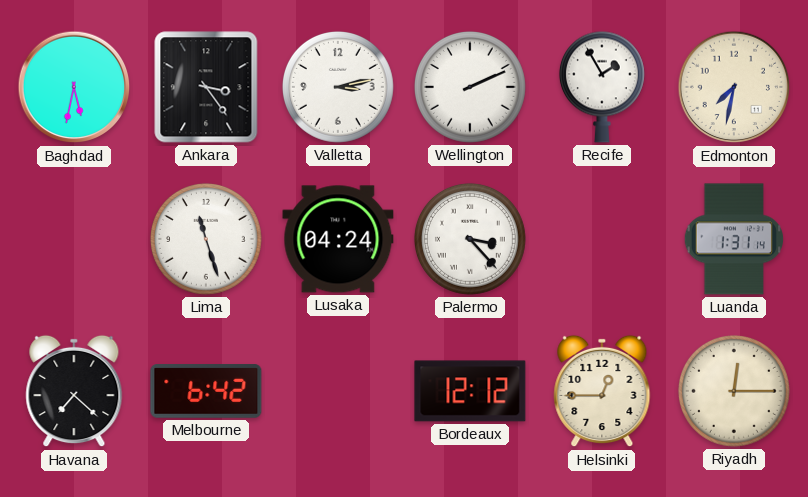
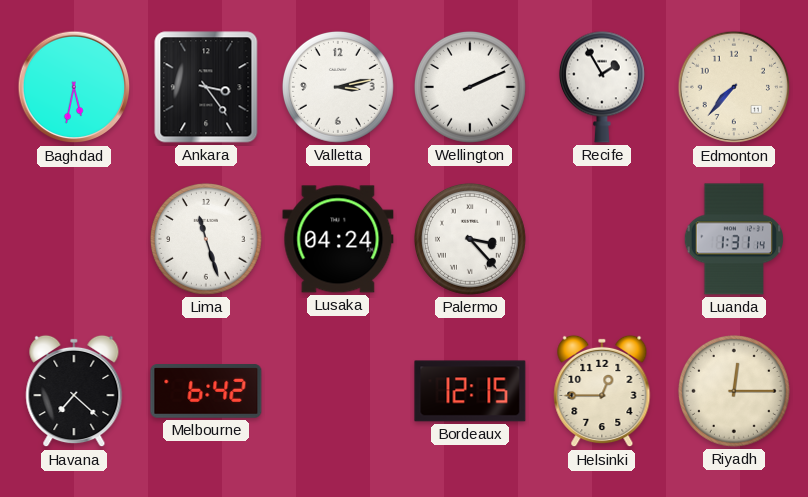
Edmonton: 7:32 -> 7:37 (734, 87)
Bordeaux: 12:12 -> 12:15 (470, 391)
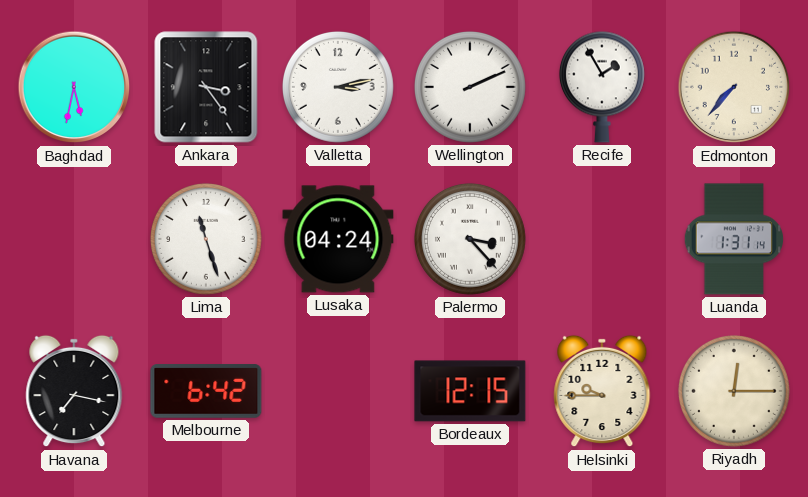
Havana: 7:22 -> 7:17 (74, 391)
Helsinki: 12:45 -> 9:45 (602, 391)
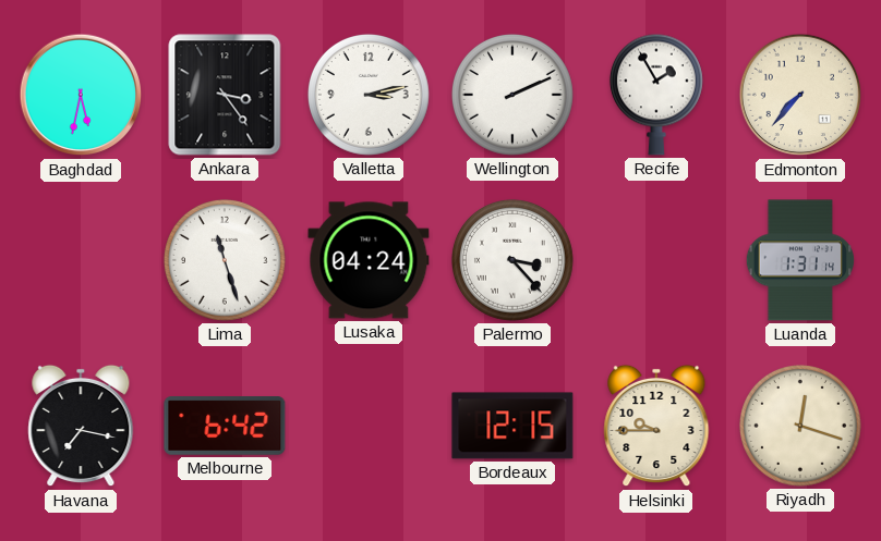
Riyadh: 12:15 -> 12:18 (800, 426)
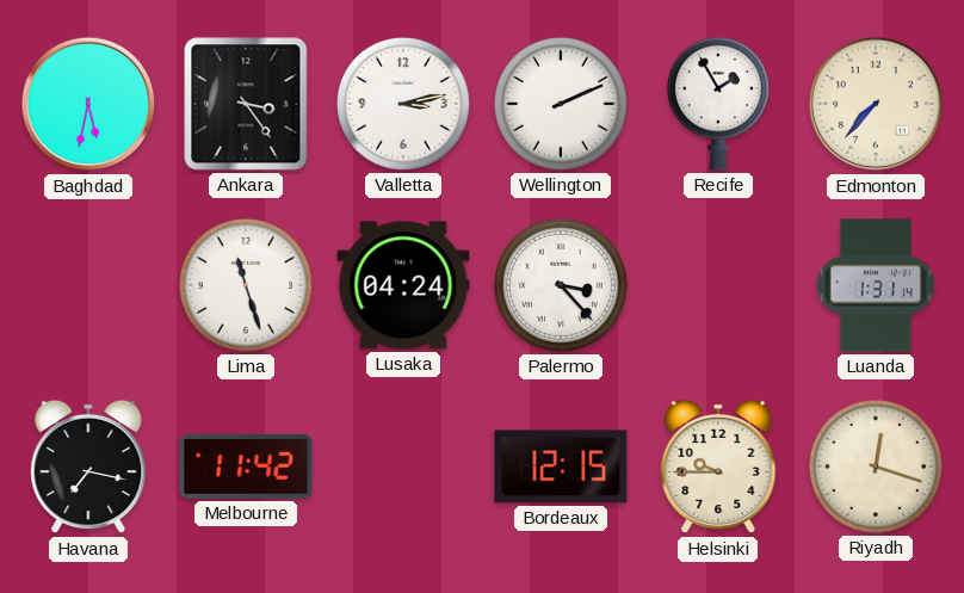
Melbourne: 6:42 -> 11:42 (246, 467)
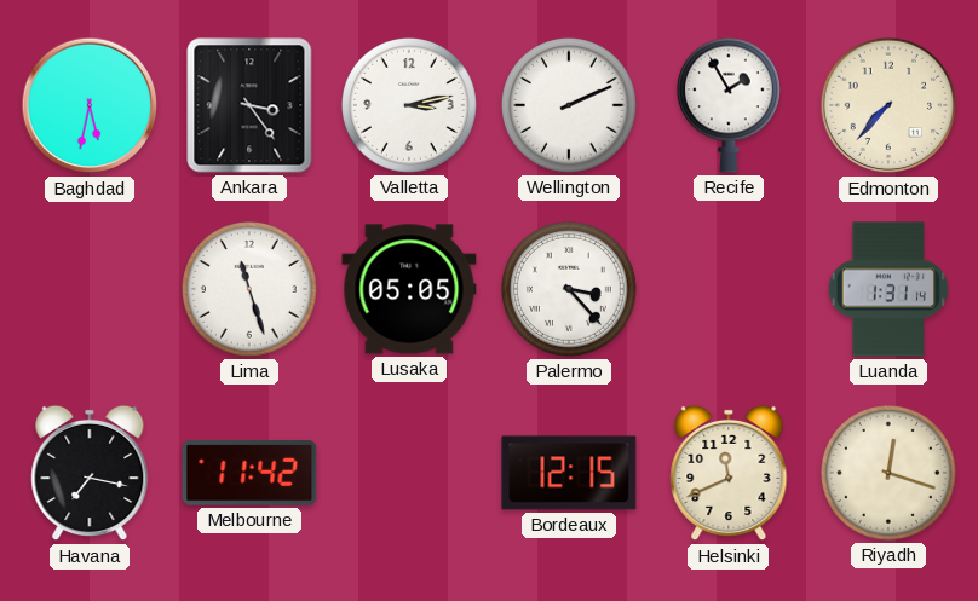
Lusaka: 04:24 -> 05:05 (409, 289)
Helsinki: 9:45 -> 11:41 (729, 473)
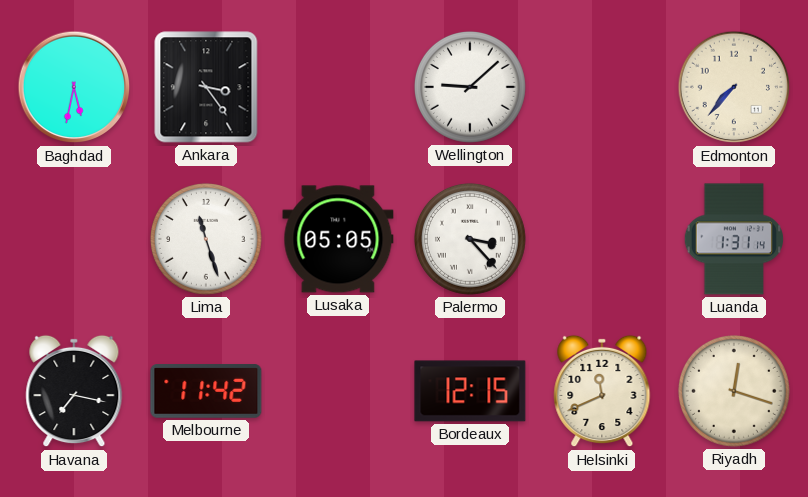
Valletta: 3:13 -> none (409, 105)
Wellington: 2:11 -> 9:08 (470, 87)
Recife: 1:55 -> none (729, 105)
